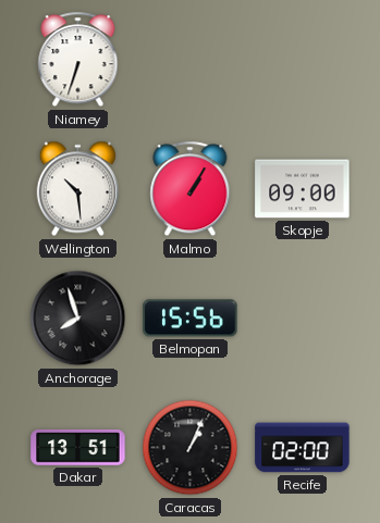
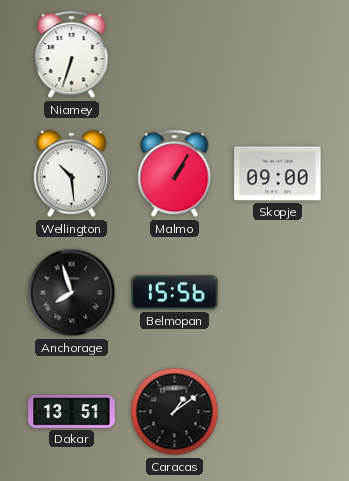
Caracas: 1:04 -> 1:09 (175, 412)
Recife: 02:00 -> none (303, 448)
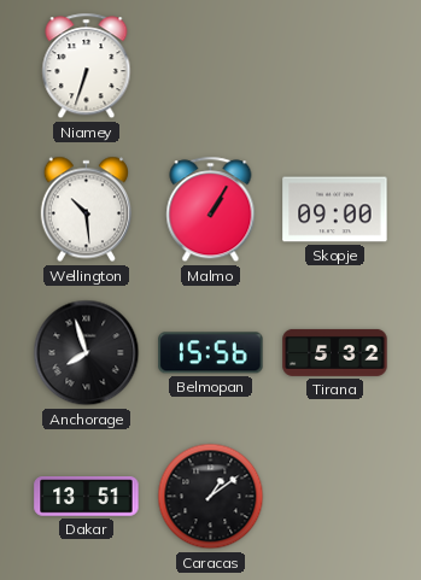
Tirana: none -> 5:32 (335, 352)
